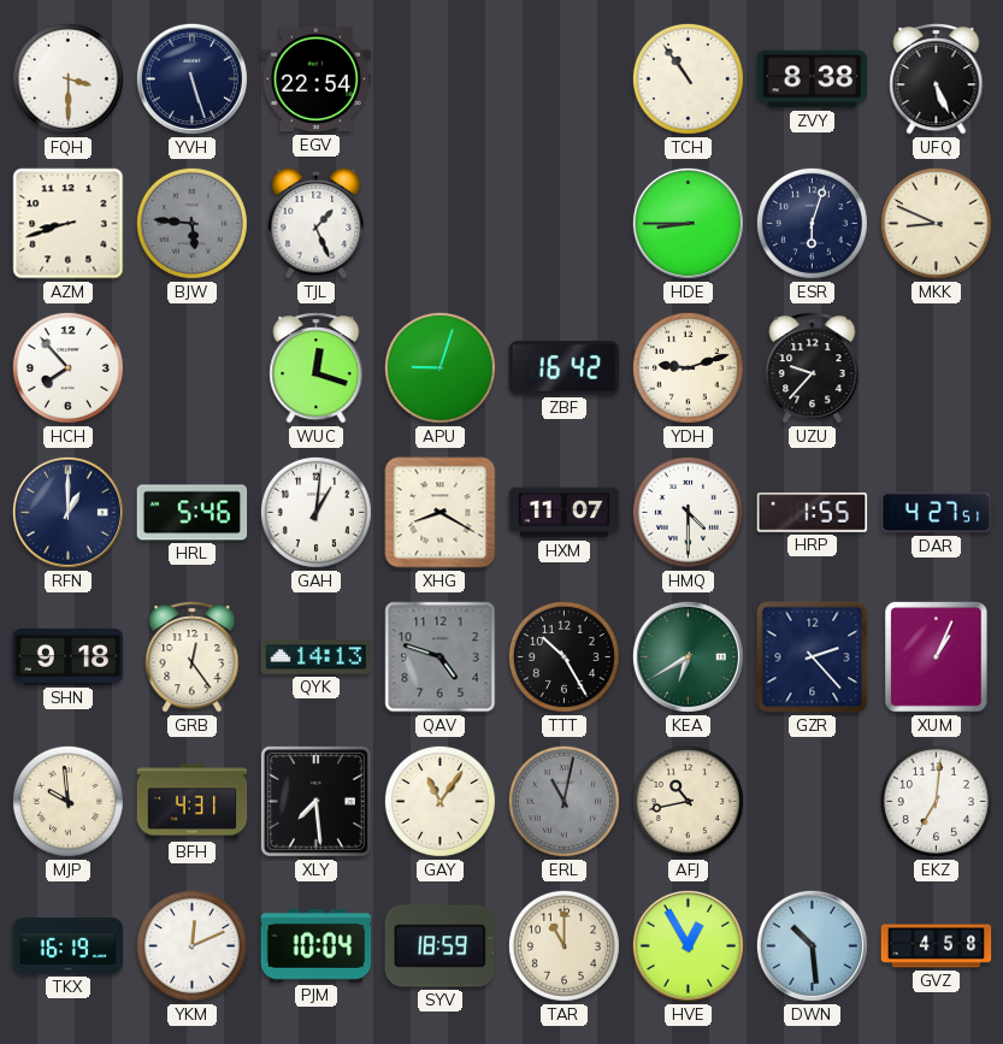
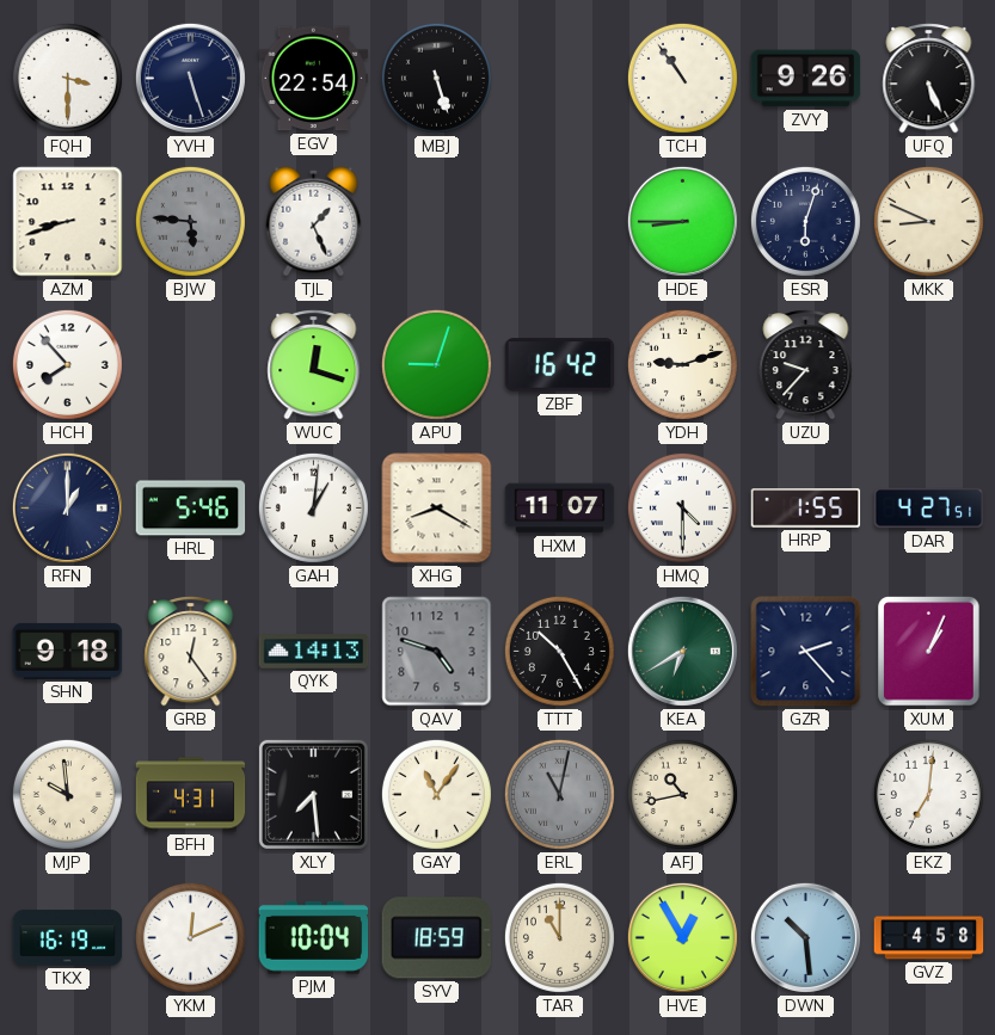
MBJ: none -> 5:27 (436, 78)
ZVY: 8:38 -> 9:26 (806, 79)
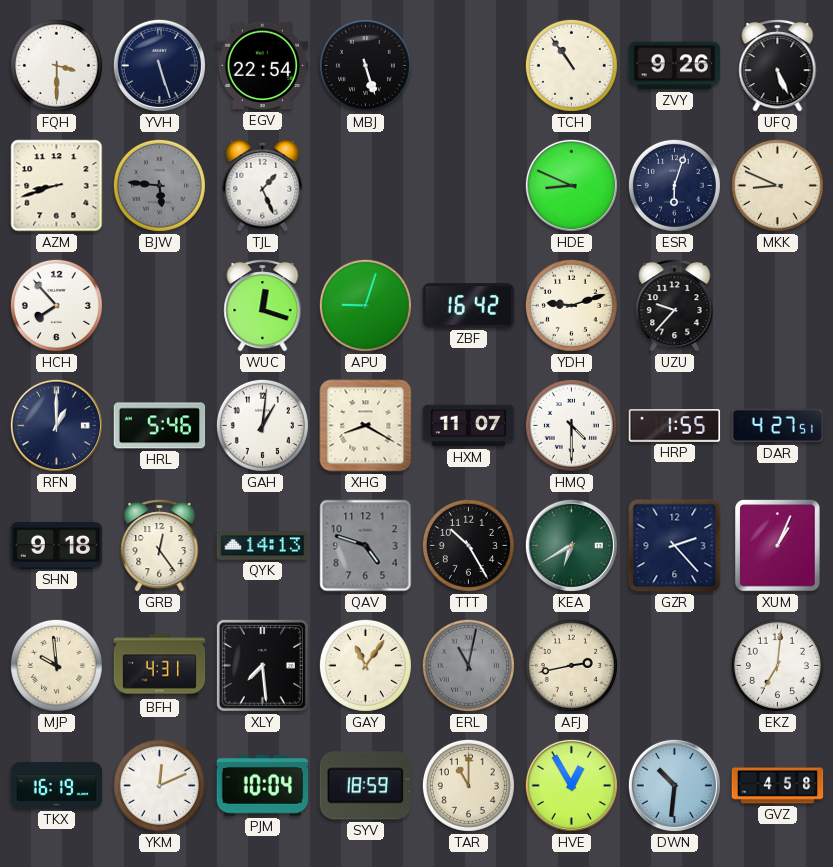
HDE: 8:45 -> 8:49 (571, 185)
AFJ: 10:43 -> 2:43 (571, 665)
DWN: 10:29 -> 10:31 (674, 785)
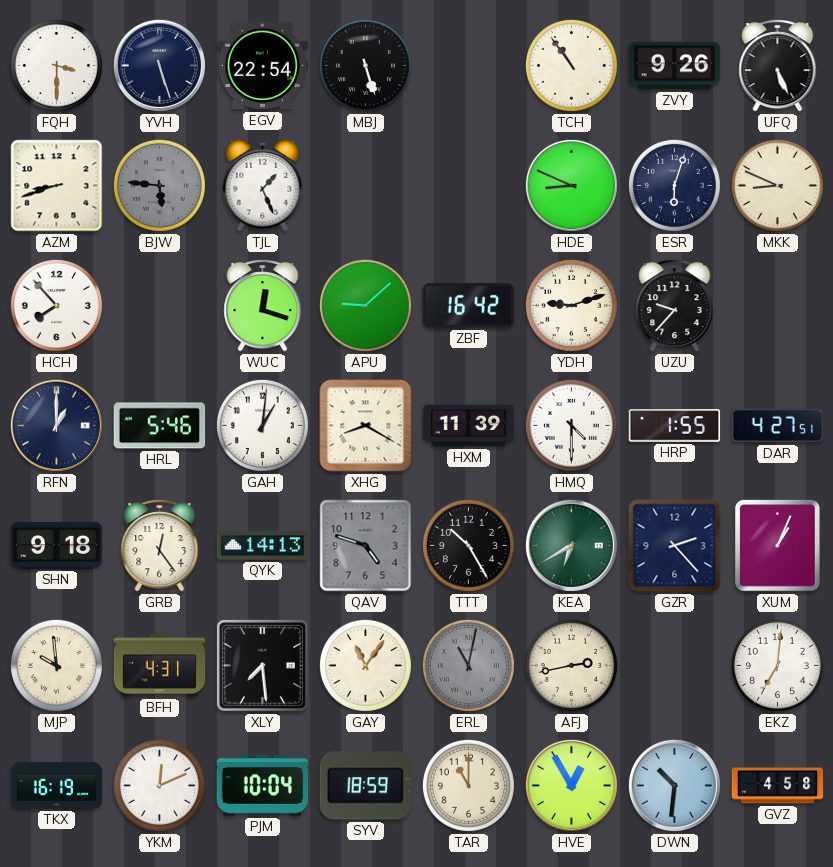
APU: 9:03 -> 9:08 (365, 305)
HXM: 11:07 -> 11:39 (469, 426)
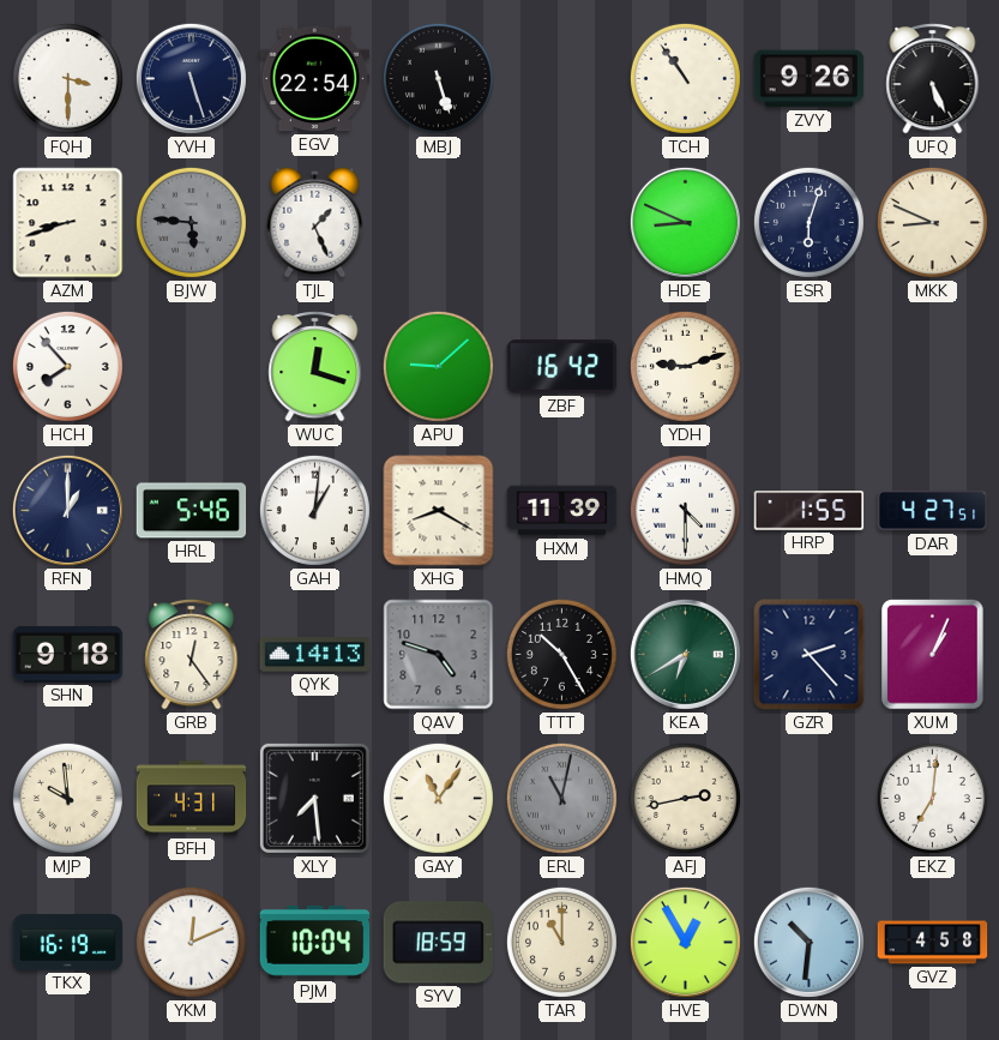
UZU: 9:37 -> none (675, 306)
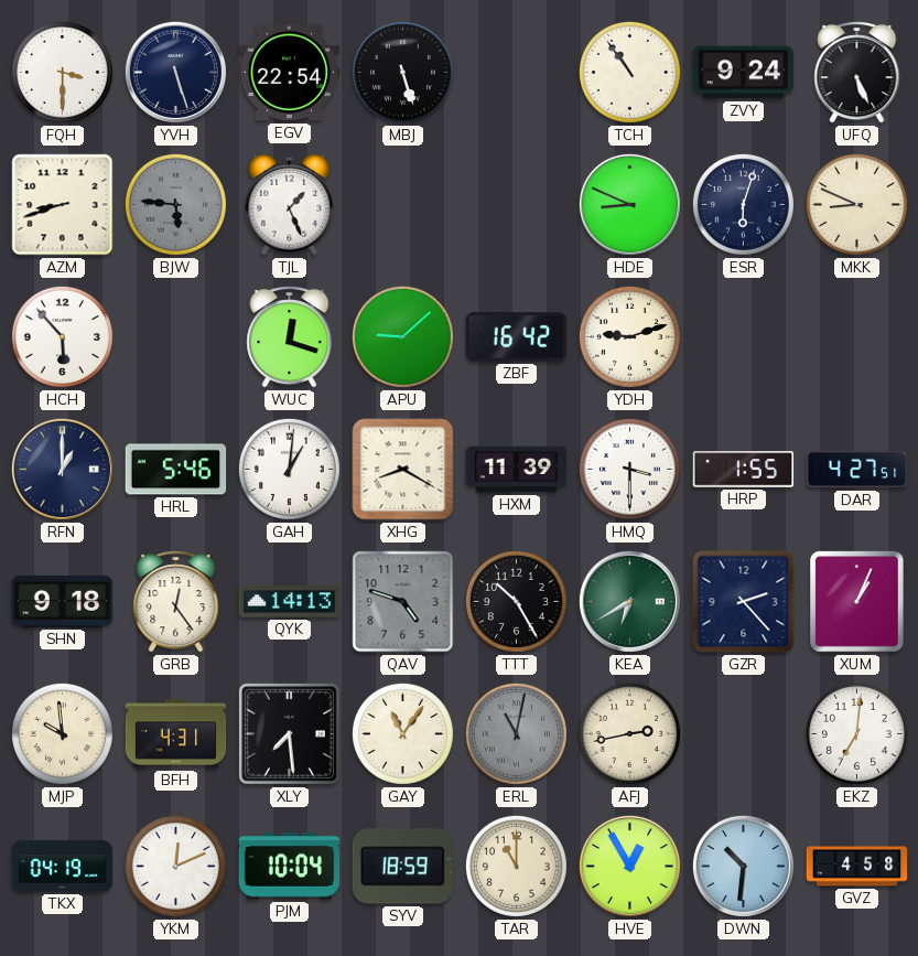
ZVY: 9:26 -> 9:24 (744, 73)
HCH: 7:53 -> 5:53 (62, 336)
HMQ: 4:30 -> 3:30 (629, 469)
TKX: 16:19 -> 04:19 (63, 867)
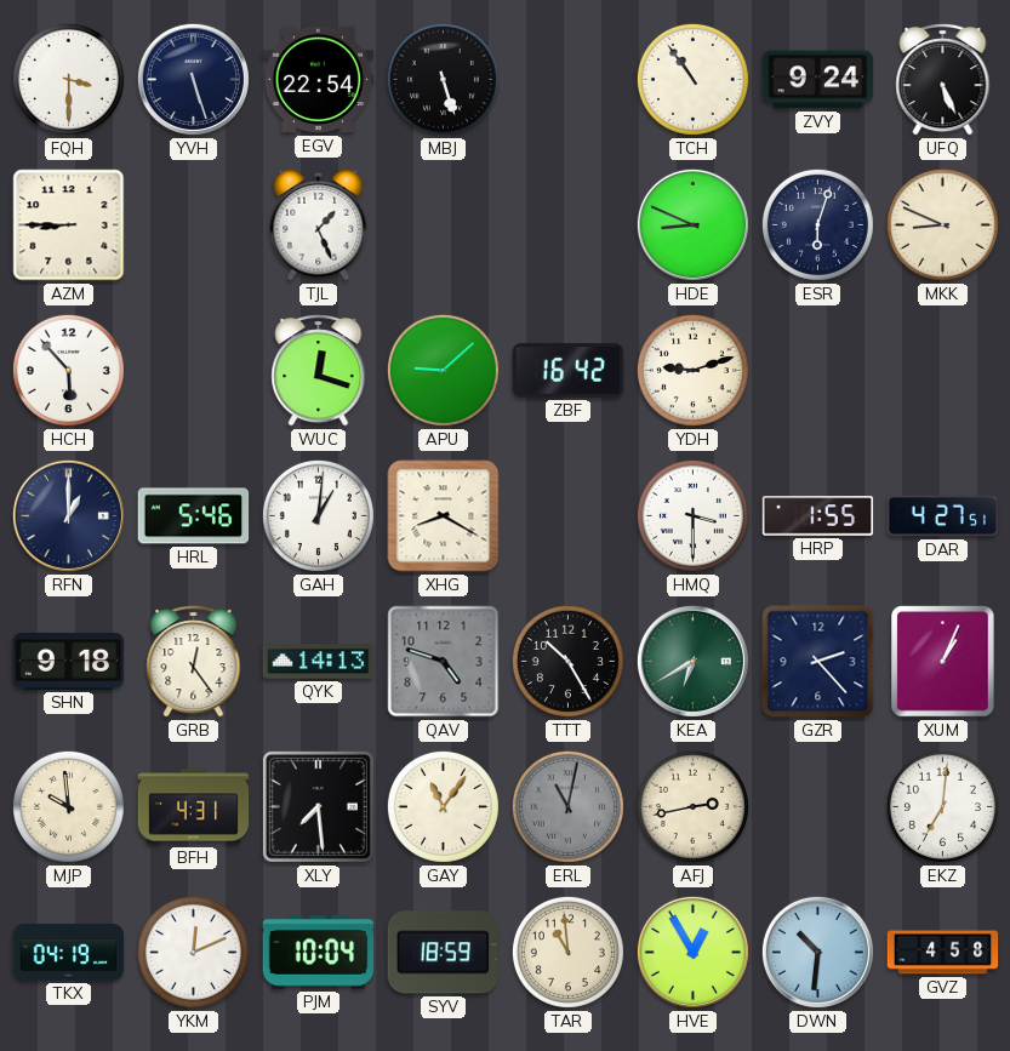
AZM: 8:42 -> 8:45 (69, 225)
BJW: 5:46 -> none (175, 204)
HXM: 11:39 -> none (517, 470)
TAR: 11:00 -> 10:59 (567, 952)
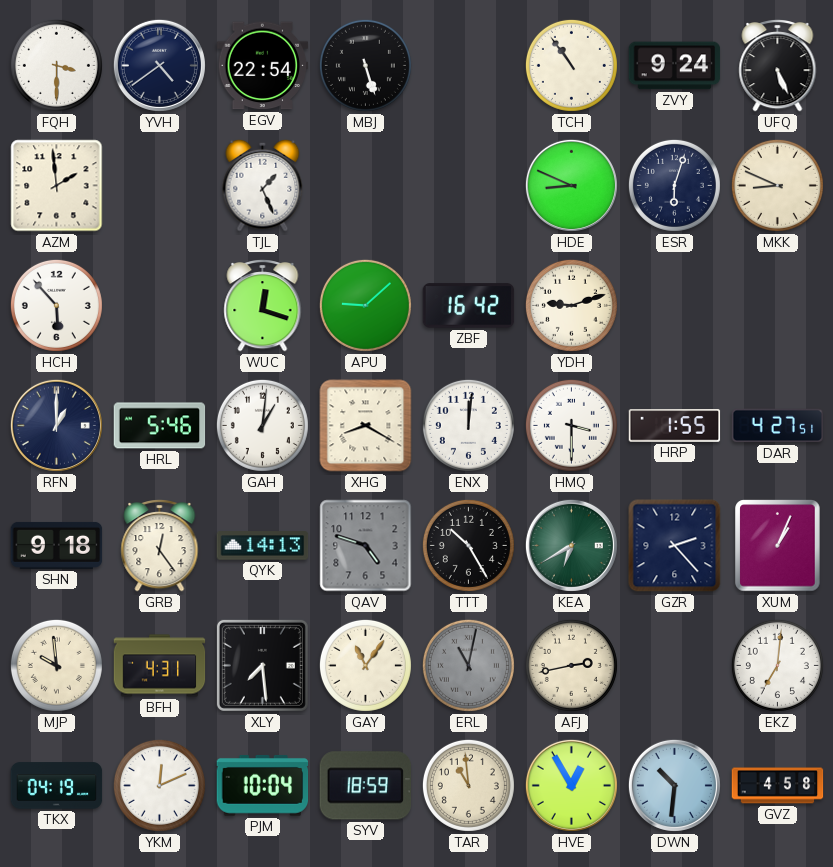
YVH: 5:27 -> 4:39 (159, 65)
AZM: 8:45 -> 1:59 (57, 186)
ENX: none -> 12:01 (468, 425)
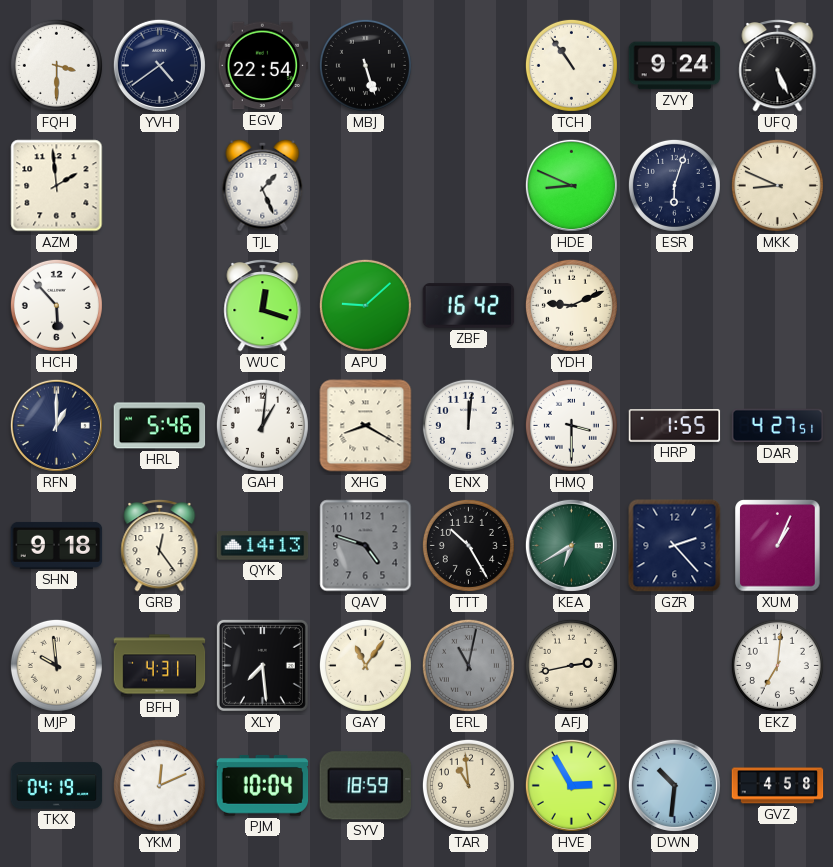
YDH: 9:12 -> 9:11 (571, 305)
HVE: 12:55 -> 2:55 (571, 785)
